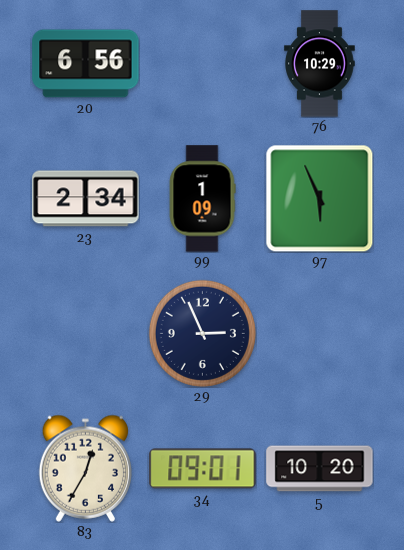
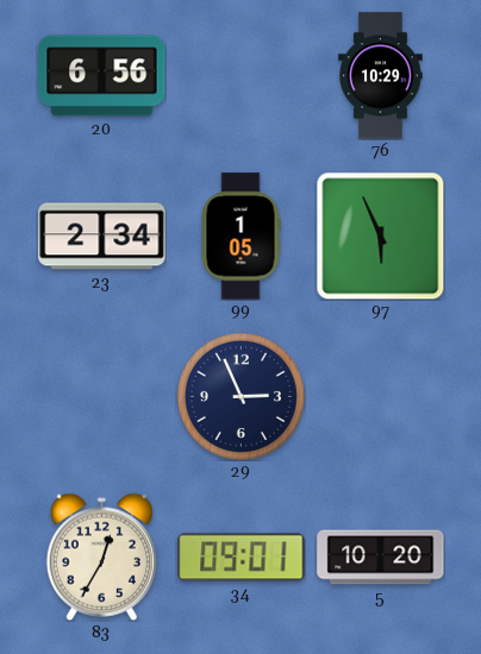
99: 1:09 -> 1:05 (240, 237)
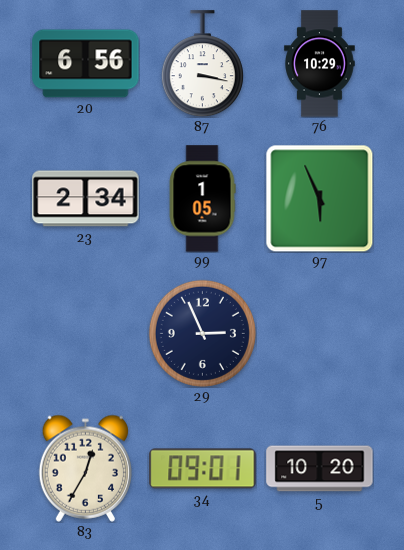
87: none -> 3:17 (202, 64)
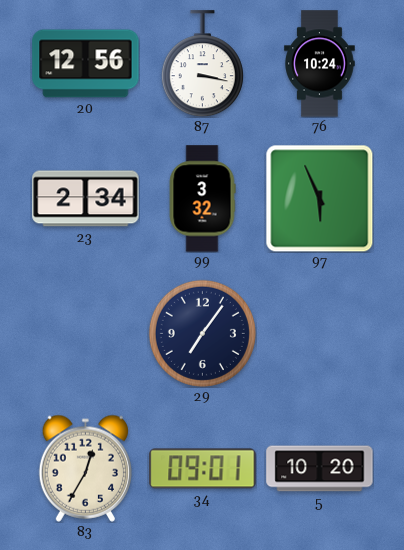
20: 6:56 -> 12:56 (86, 64)
76: 10:29 -> 10:24 (320, 64)
99: 1:05 -> 3:32 (202, 199)
29: 2:56 -> 7:06 (202, 333)
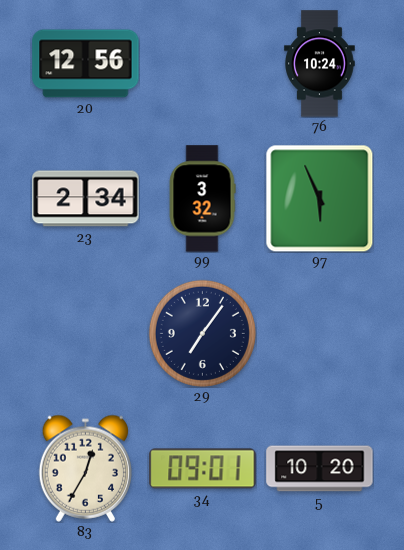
87: 3:17 -> none (202, 64)
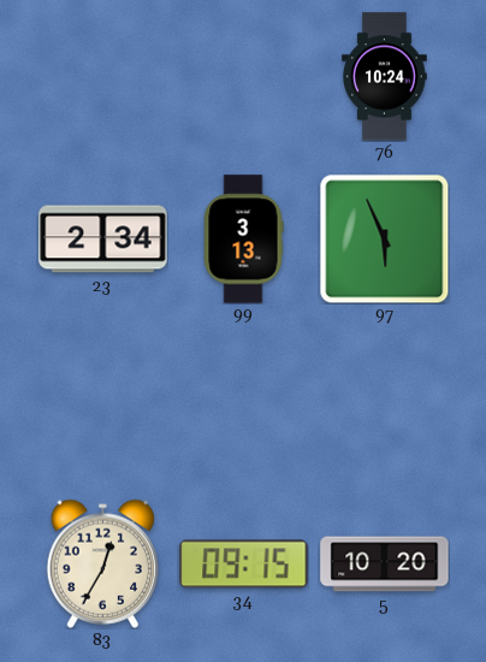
20: 12:56 -> none (86, 64)
99: 3:32 -> 3:13 (243, 240)
29: 7:06 -> none (202, 333)
34: 09:01 -> 09:15 (244, 565)
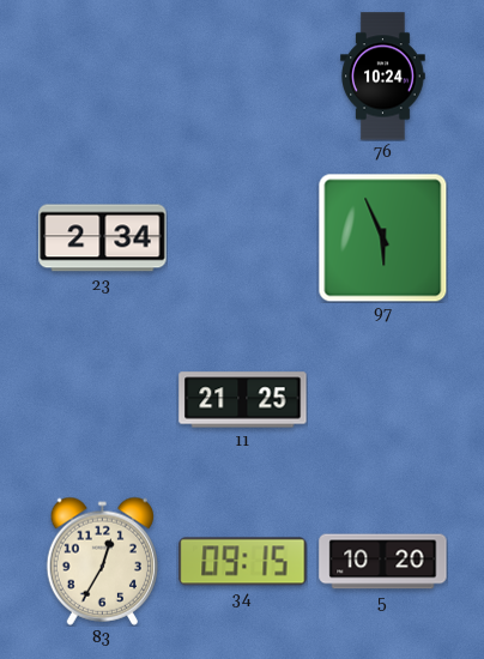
99: 3:13 -> none (243, 240)
11: none -> 21:25 (243, 400)
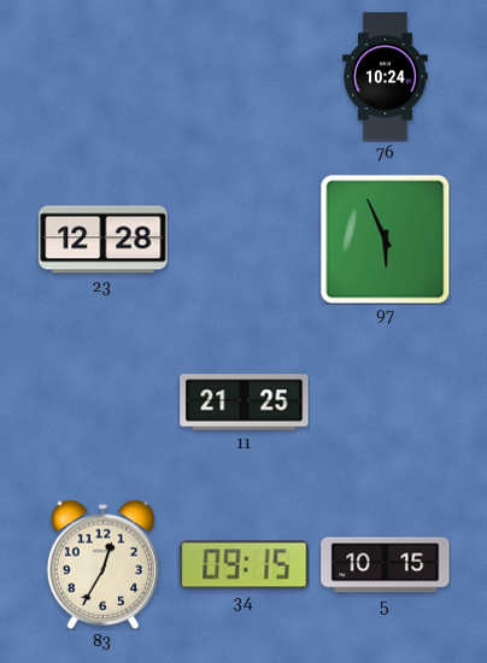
23: 2:34 -> 12:28 (104, 240)
5: 10:20 -> 10:15 (386, 565)
